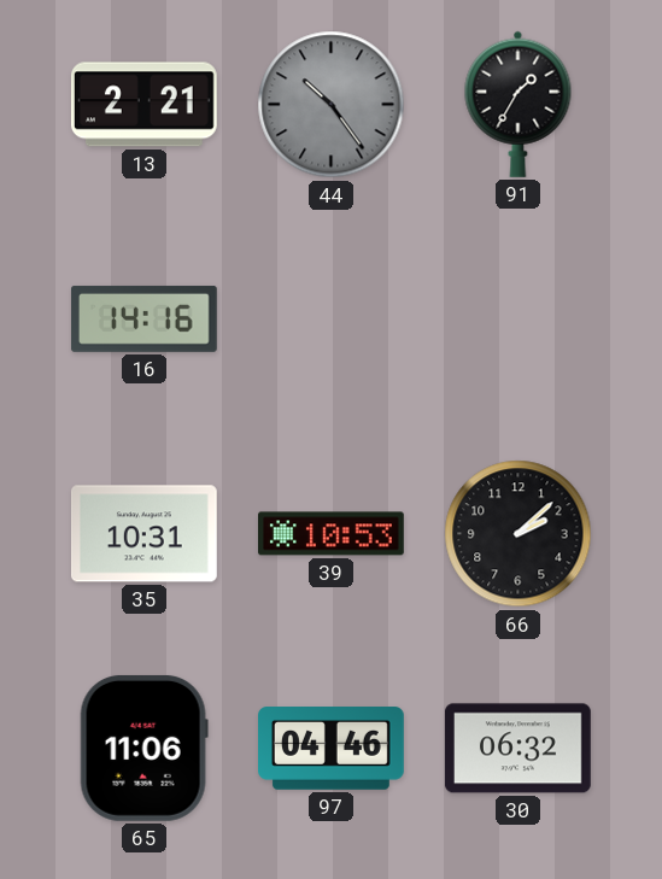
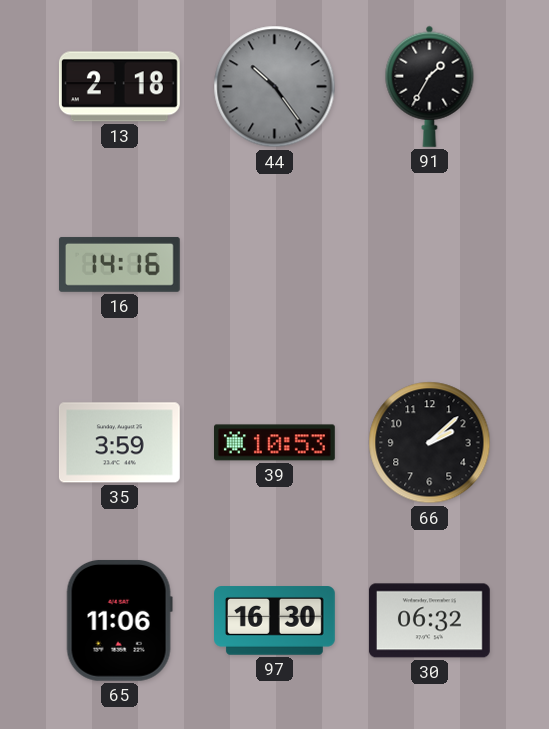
13: 2:21 -> 2:18 (119, 87)
35: 10:31 -> 3:59 (119, 443)
97: 04:46 -> 16:30 (275, 621)
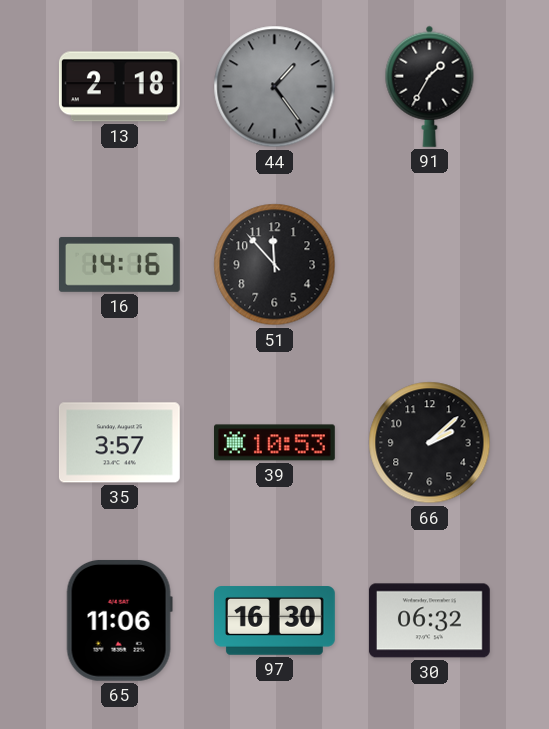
44: 10:24 -> 1:24 (275, 87)
51: none -> 11:53 (275, 265)
35: 3:59 -> 3:57 (119, 443)
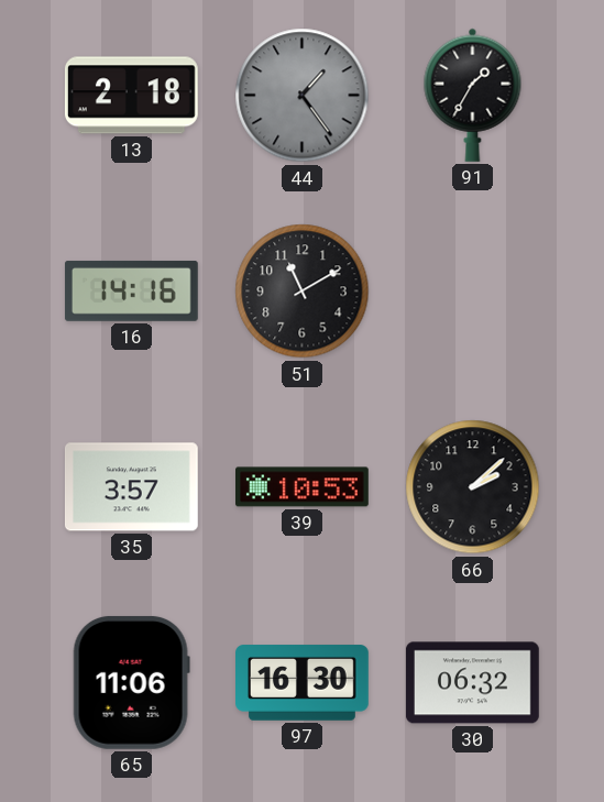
51: 11:53 -> 11:10 (303, 292)
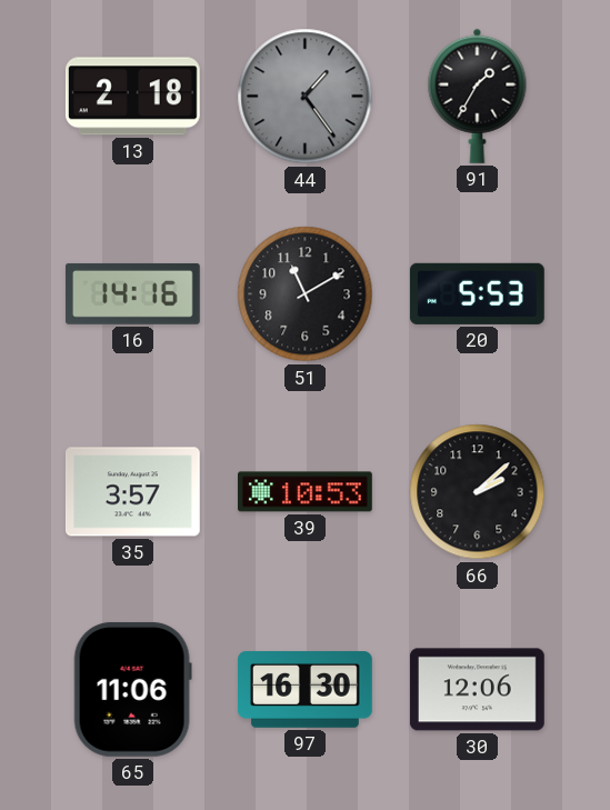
20: none -> 5:53 (477, 293)
30: 06:32 -> 12:06 (477, 690)
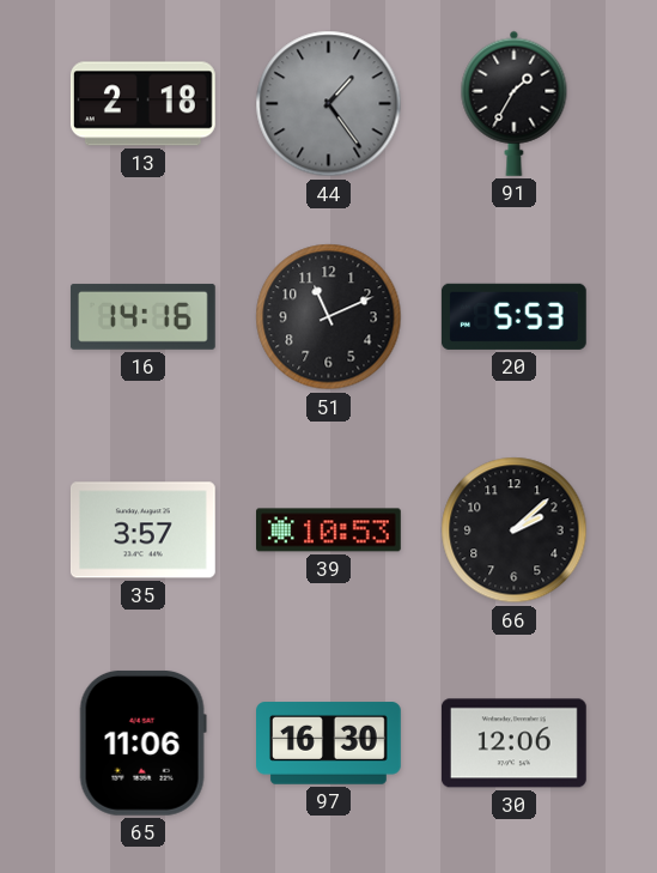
51: 11:10 -> 11:11 (329, 317)
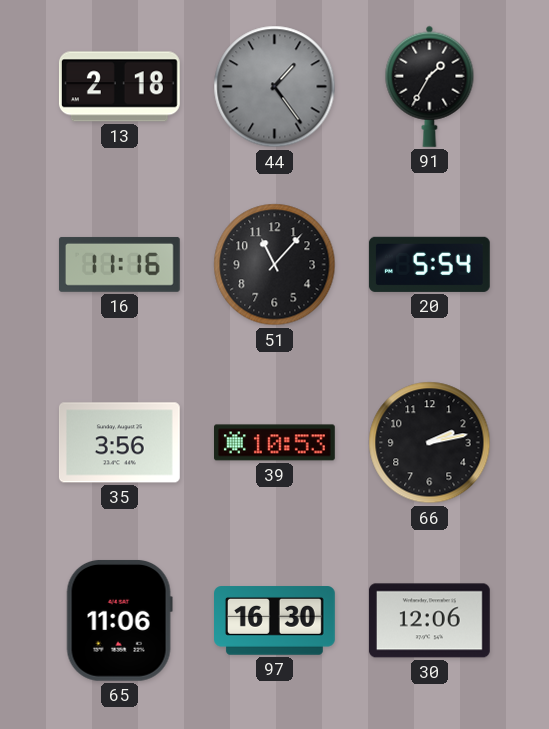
16: 14:16 -> 11:16 (119, 264)
51: 11:11 -> 11:07 (275, 265)
20: 5:53 -> 5:54 (429, 264)
35: 3:57 -> 3:56 (119, 443)
66: 2:08 -> 2:13 (430, 443)
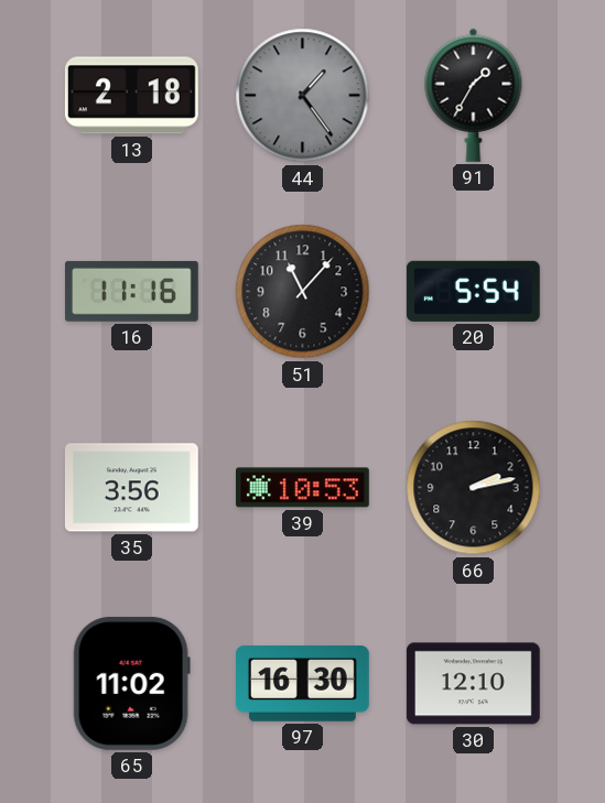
65: 11:06 -> 11:02 (131, 683)
30: 12:06 -> 12:10 (473, 684)
